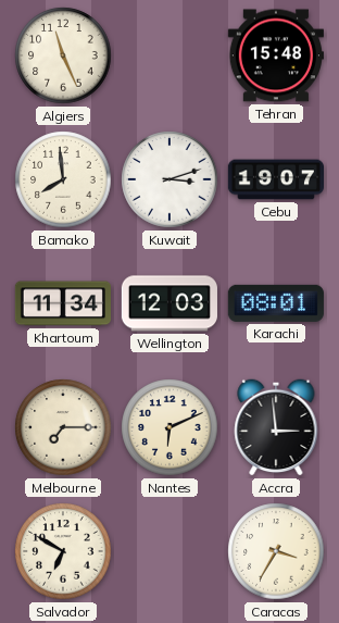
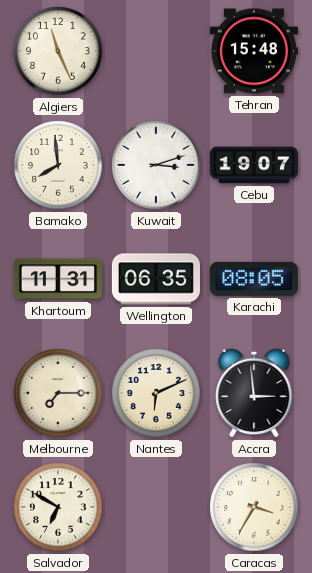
Khartoum: 11:34 -> 11:31 (58, 279)
Wellington: 12:03 -> 06:35 (156, 279)
Karachi: 08:01 -> 08:05 (254, 279)
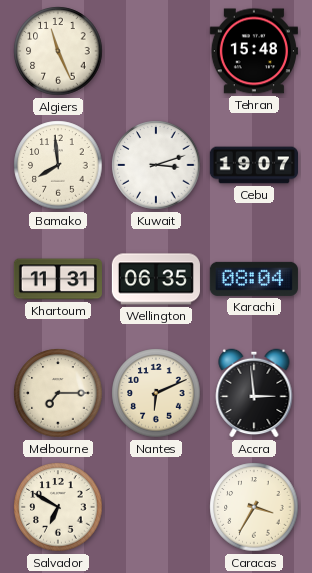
Karachi: 08:05 -> 08:04 (254, 279)
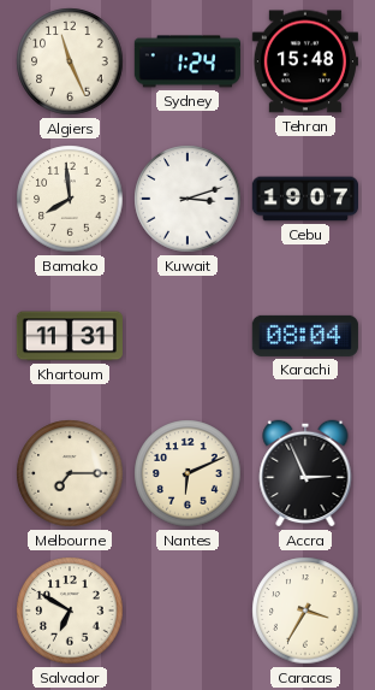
Sydney: none -> 1:24 (187, 61)
Wellington: 06:35 -> none (156, 279)
Accra: 2:59 -> 2:56 (305, 473)
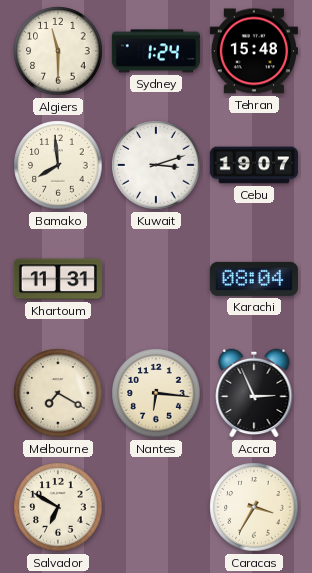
Algiers: 11:26 -> 11:30 (58, 51)
Melbourne: 7:15 -> 7:20 (58, 393)
Nantes: 6:11 -> 6:16 (156, 393)
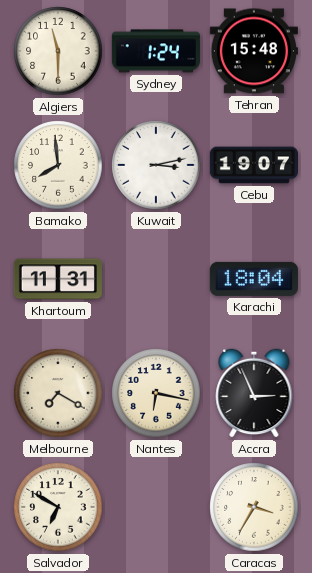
Kuwait: 3:12 -> 3:13 (156, 165)
Karachi: 08:04 -> 18:04 (254, 279)
Nantes: 6:16 -> 6:17 (156, 393)
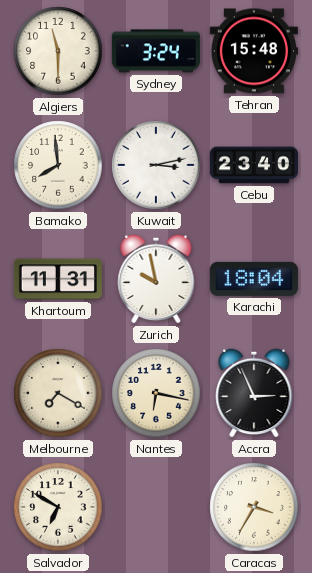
Sydney: 1:24 -> 3:24 (156, 51)
Cebu: 19:07 -> 23:40 (253, 165)
Zurich: none -> 9:58 (156, 279)
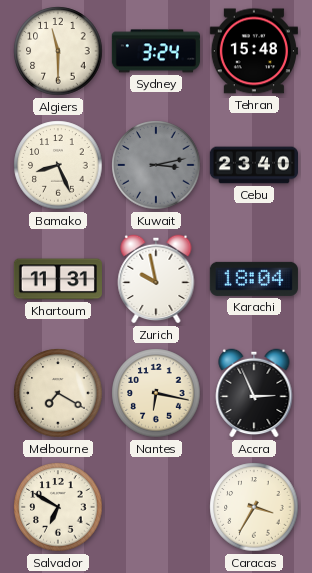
Bamako: 7:59 -> 8:26 (58, 165)
Kuwait dial: white -> grey (156, 165)
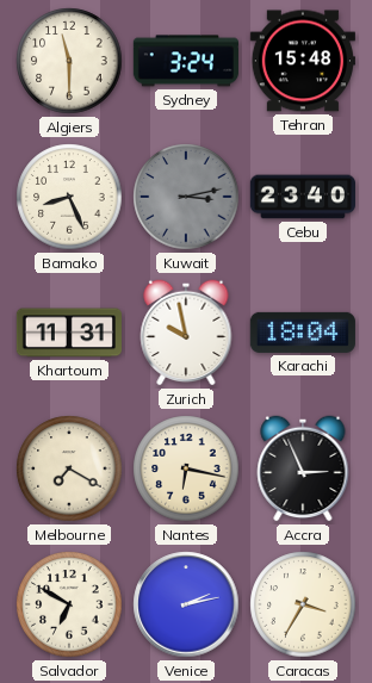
Venice: none -> 2:13 (186, 604)
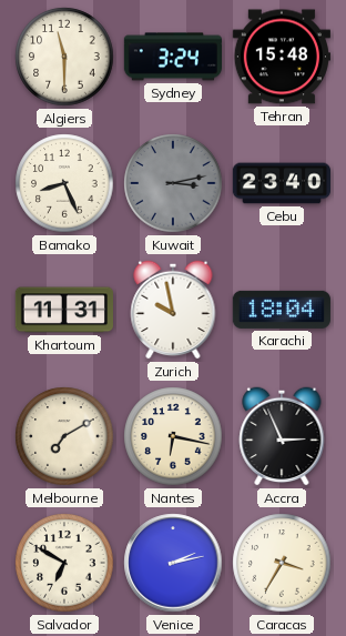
Melbourne: 7:20 -> 7:10 (64, 436)
